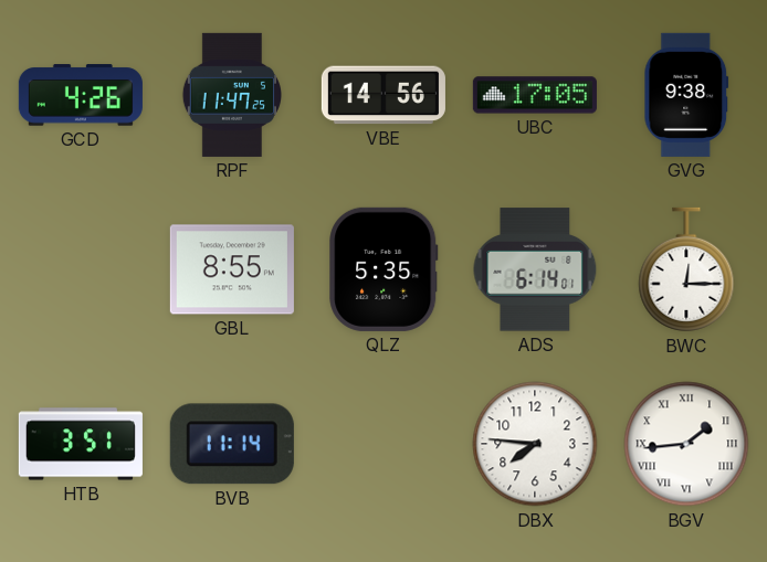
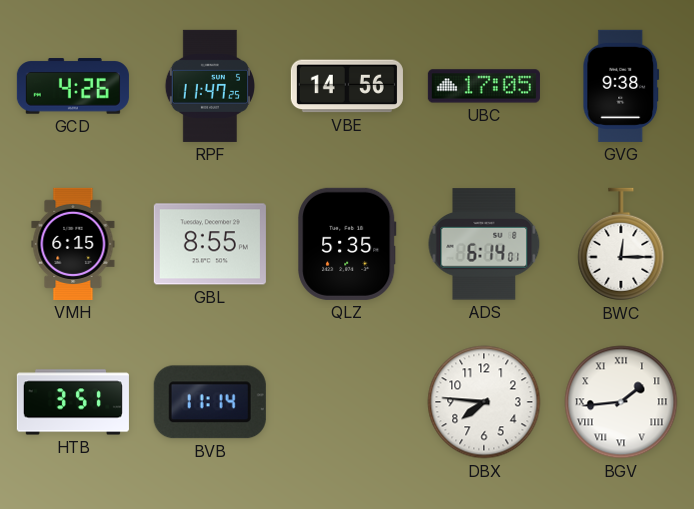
VMH: none -> 6:15 (73, 244)
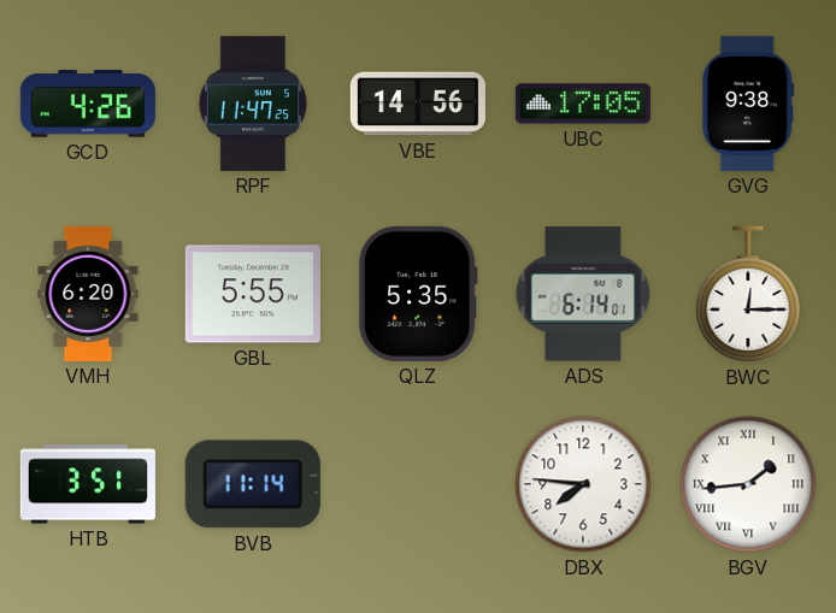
VMH: 6:15 -> 6:20 (88, 294)
GBL: 8:55 -> 5:55 (253, 294)
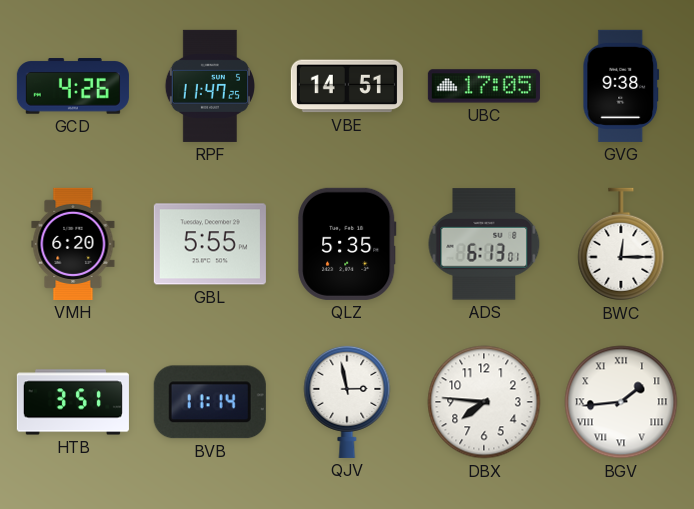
VBE: 14:56 -> 14:51 (347, 86)
ADS: 6:14 -> 6:13 (484, 244)
QJV: none -> 2:58 (347, 401)
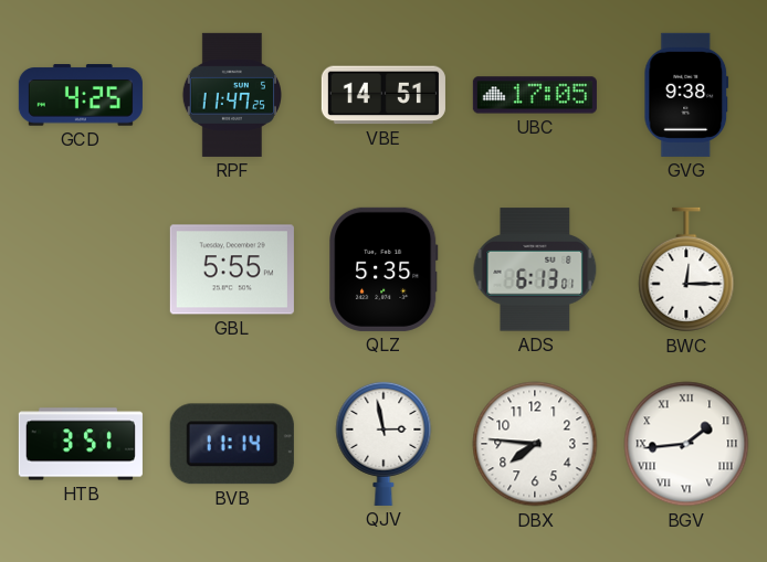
GCD: 4:26 -> 4:25 (81, 95)
VMH: 6:20 -> none (73, 244)
